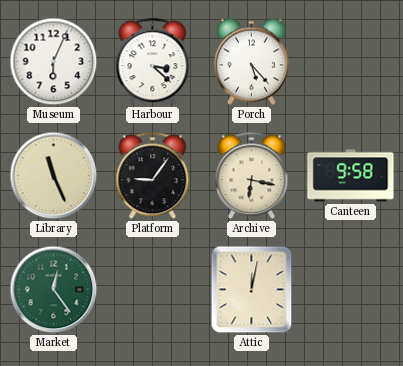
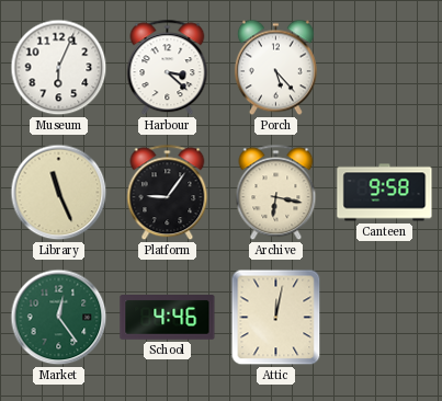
School: none -> 4:46 (168, 318)
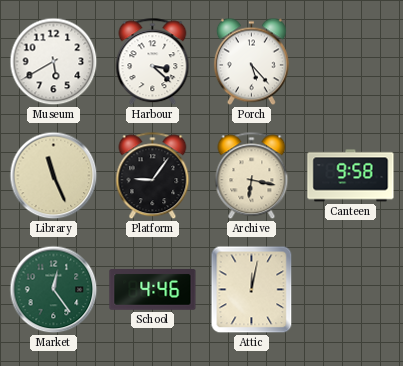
Museum: 6:04 -> 5:40 (54, 62)
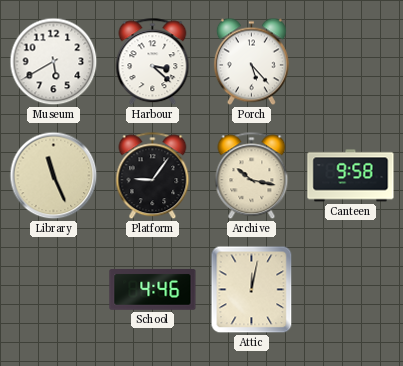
Archive: 6:17 -> 10:17 (252, 176)
Market: 12:24 -> none (54, 290)
